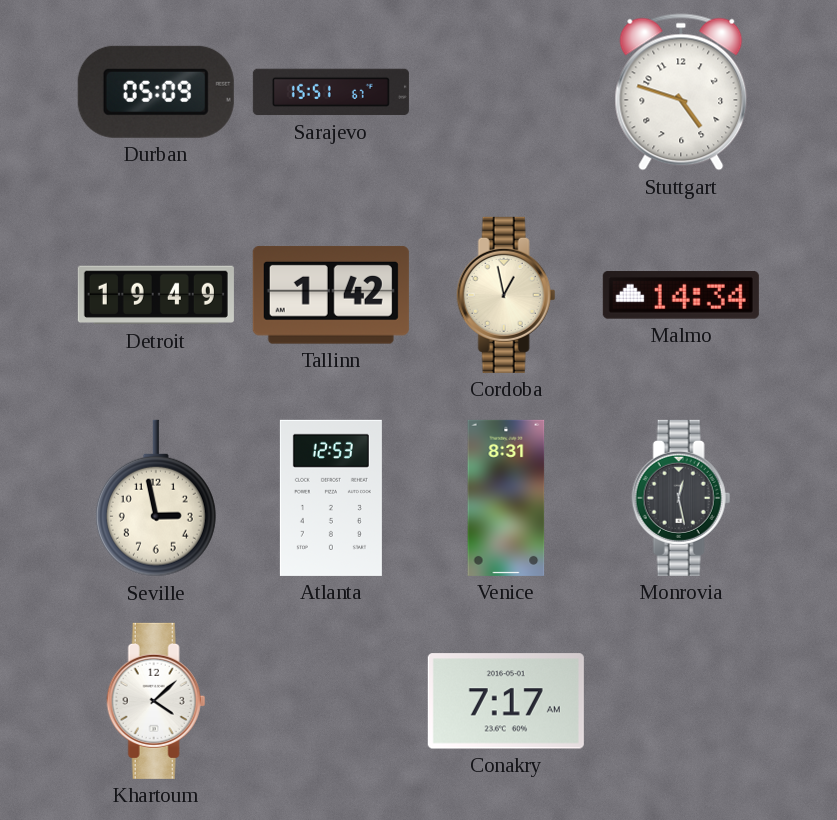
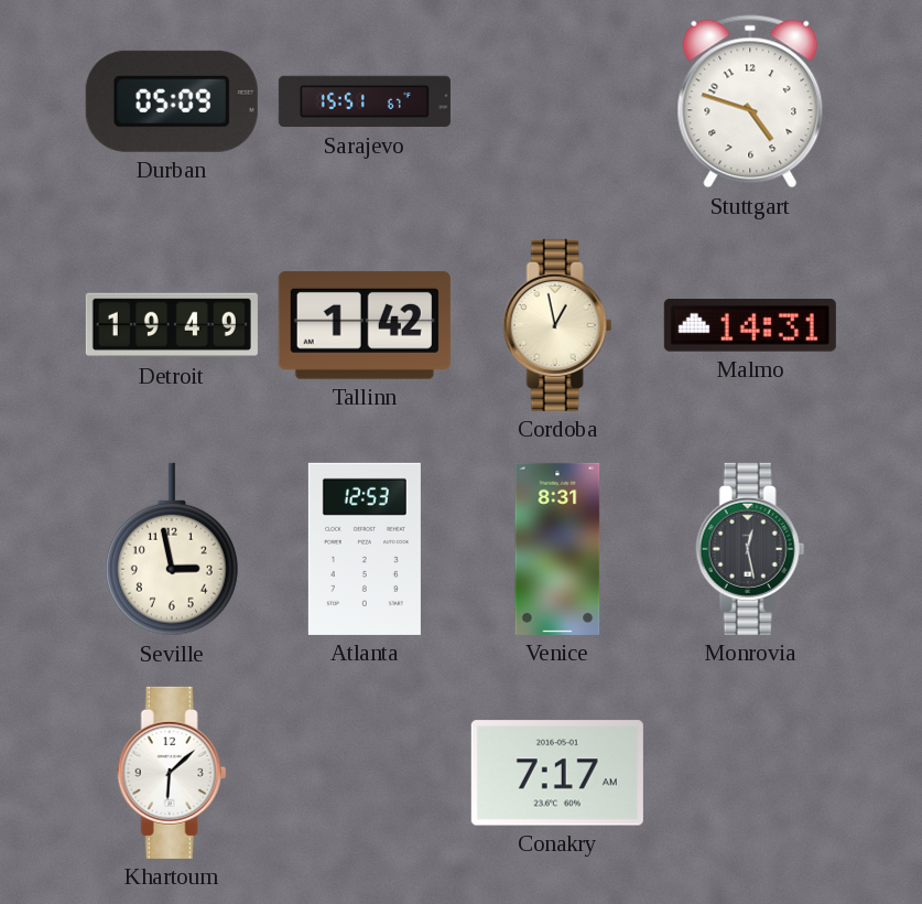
Malmo: 14:34 -> 14:31 (750, 326)
Khartoum: 4:08 -> 6:08 (172, 773)
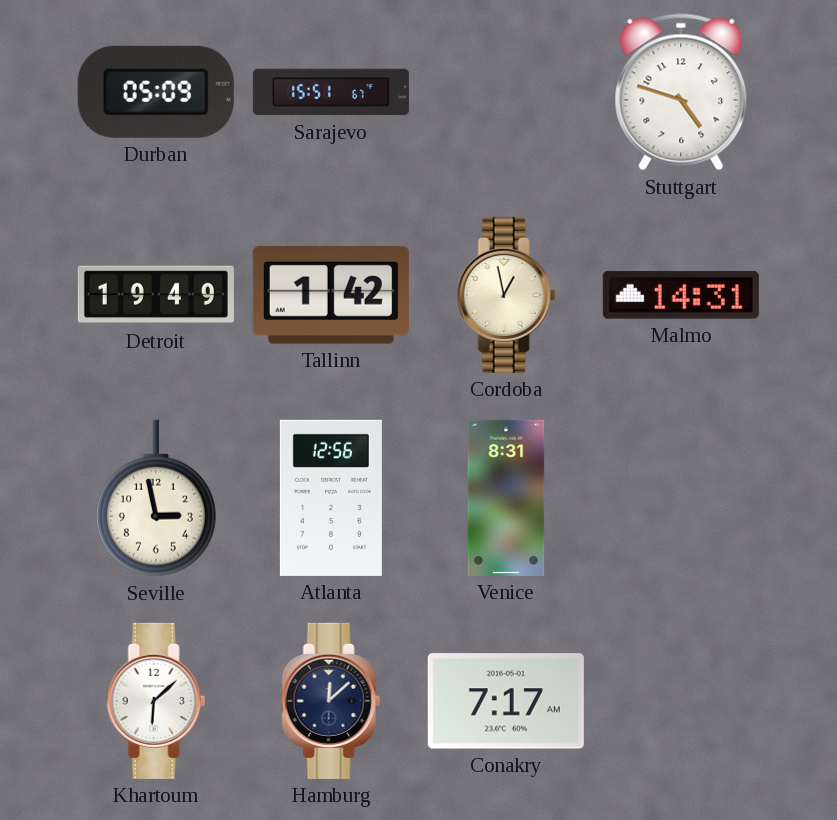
Atlanta: 12:53 -> 12:56 (331, 498)
Monrovia: 12:28 -> none (750, 549)
Hamburg: none -> 12:08 (331, 701)
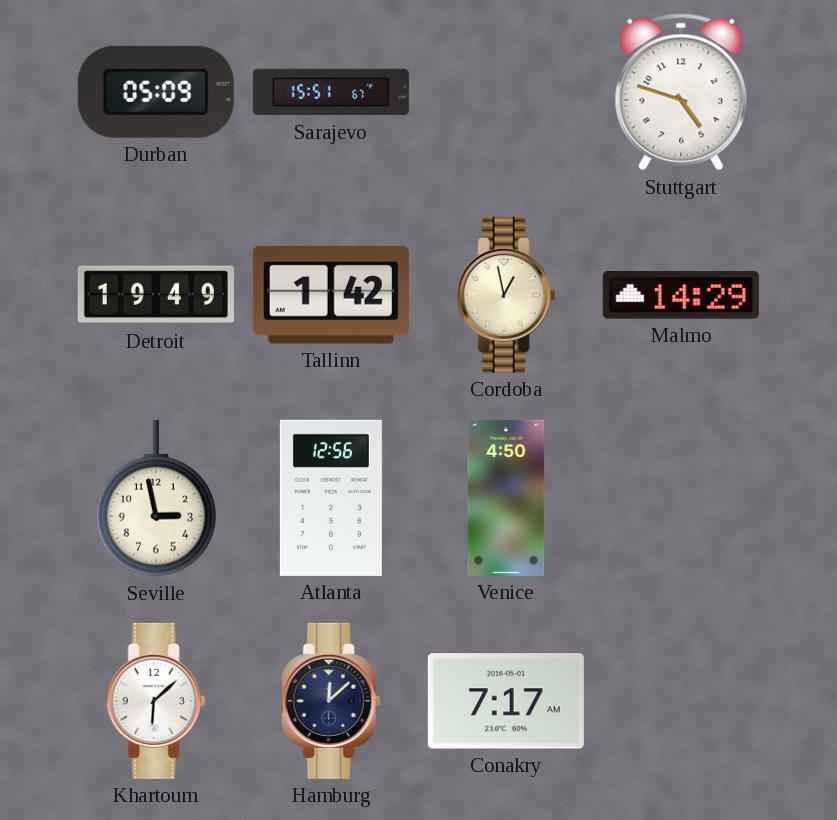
Malmo: 14:31 -> 14:29 (681, 296)
Venice: 8:31 -> 4:50 (506, 498)
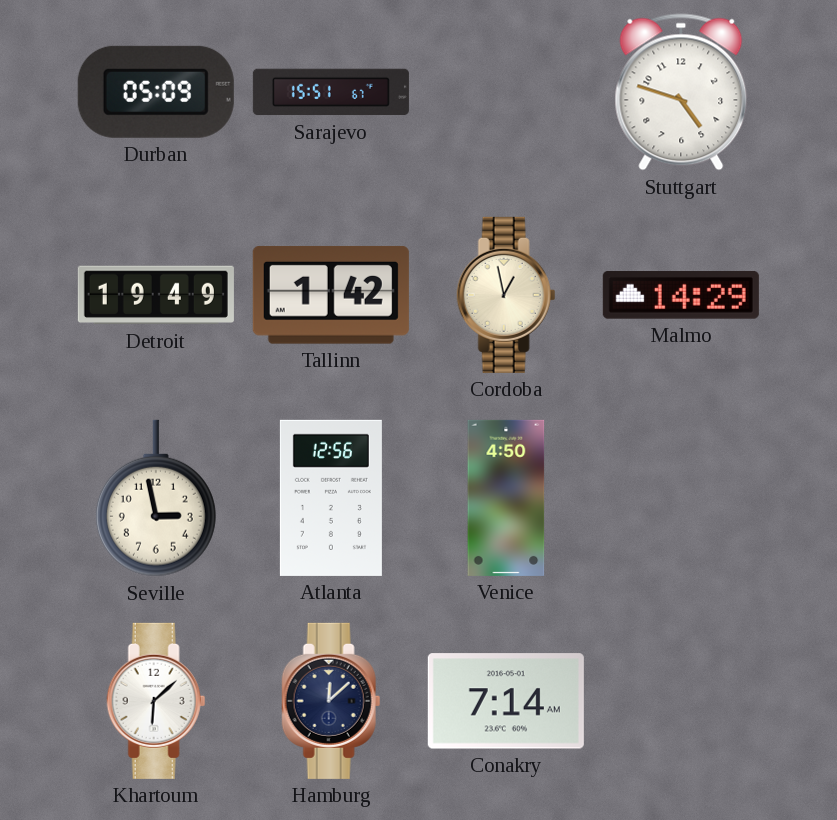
Conakry: 7:17 -> 7:14 (506, 701)
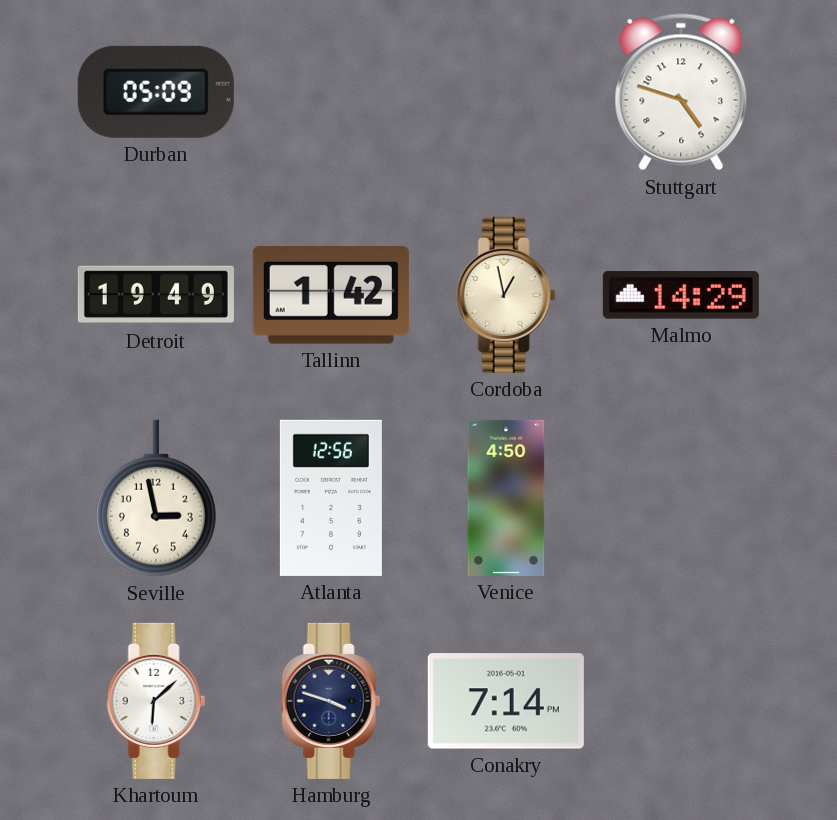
Sarajevo: 15:51 -> none (331, 92)
Hamburg: 12:08 -> 3:48 (331, 701)
Conakry: 7:14 AM -> 7:14 PM (506, 701)
